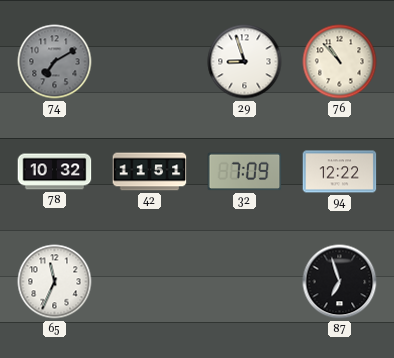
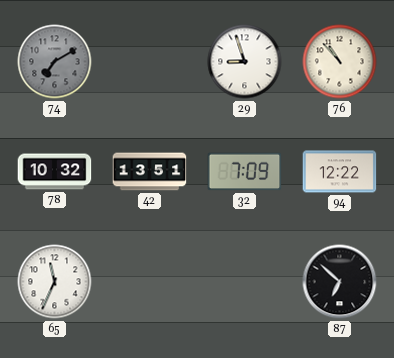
42: 11:51 -> 13:51 (150, 172)
87: 6:57 -> 6:52 (340, 282)
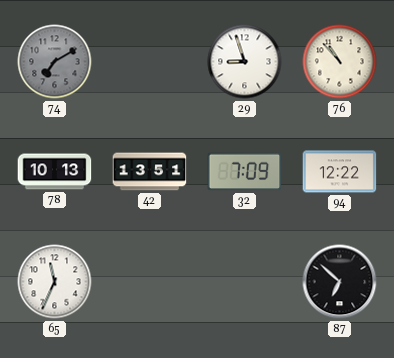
78: 10:32 -> 10:13 (55, 172)
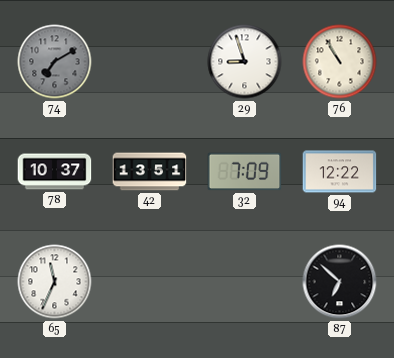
76: 10:53 -> 10:55 (340, 62)
78: 10:13 -> 10:37 (55, 172)
